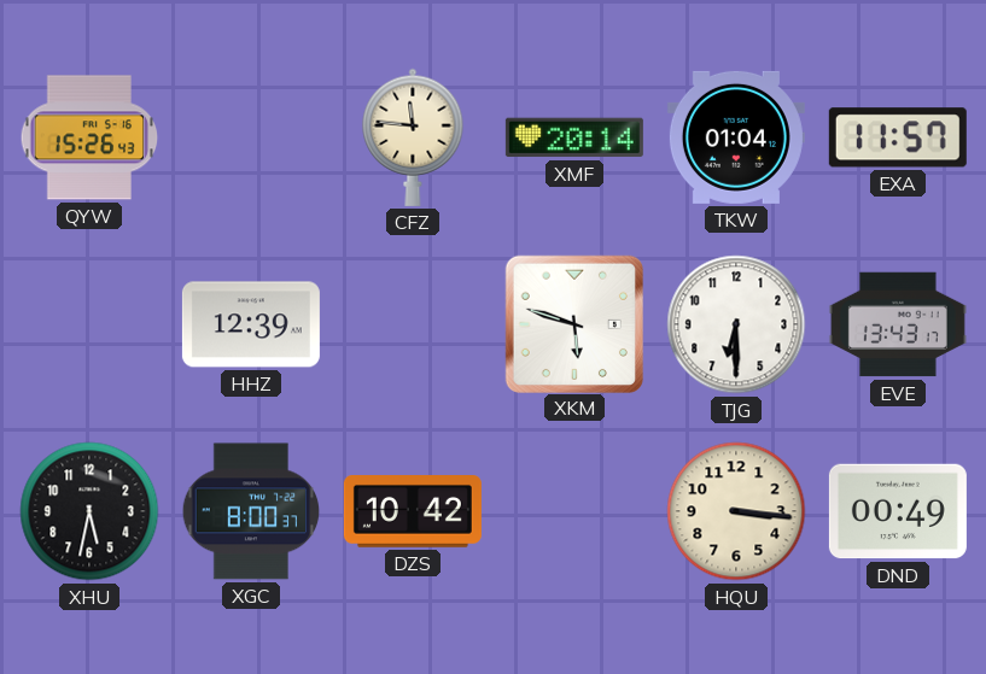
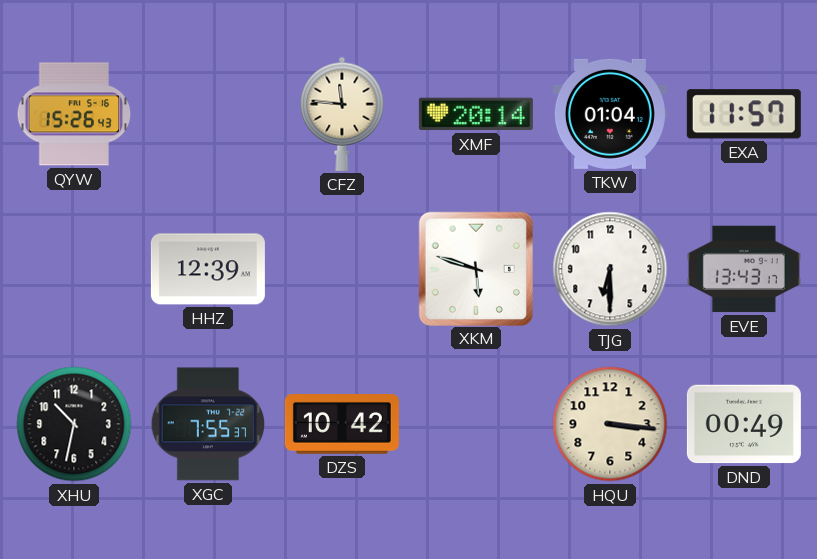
XHU: 5:32 -> 10:32 (74, 424)
XGC: 8:00 -> 7:55 (208, 424)
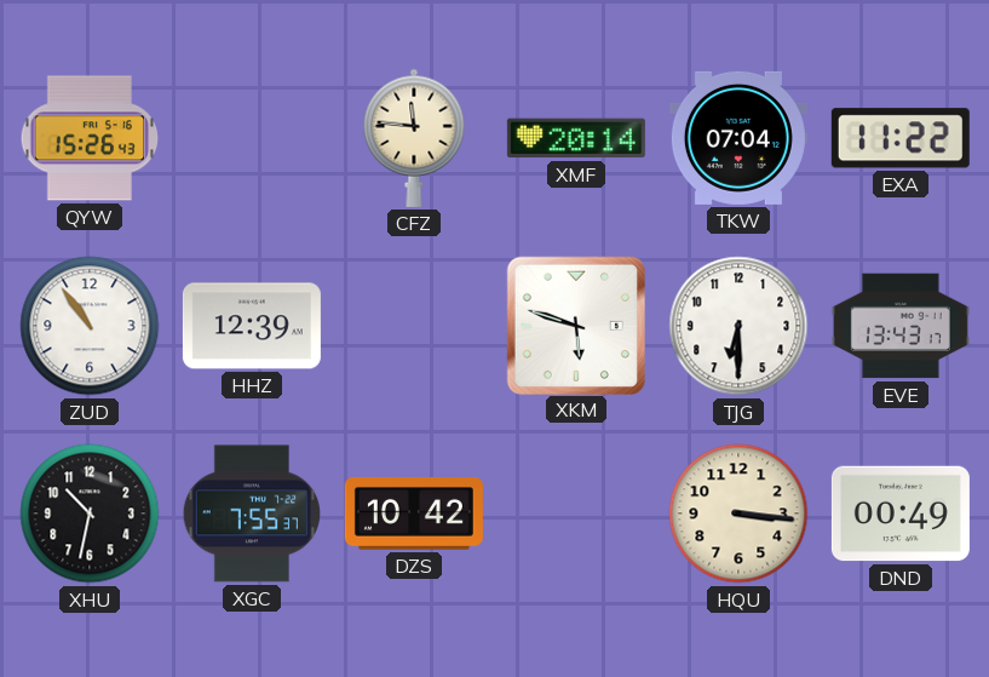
TKW: 01:04 -> 07:04 (738, 138)
EXA: 11:57 -> 11:22 (901, 138)
ZUD: none -> 10:54 (90, 326)
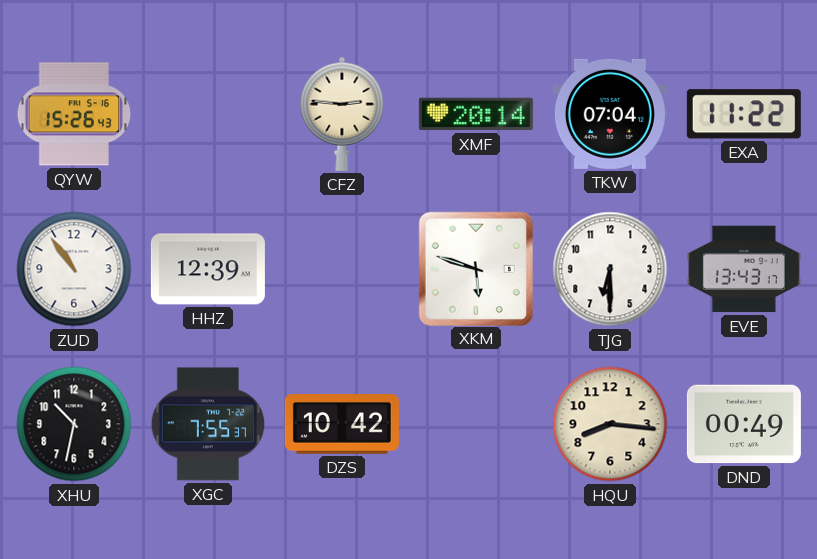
CFZ: 11:46 -> 2:46 (342, 114)
HQU: 3:16 -> 8:16 (610, 424)
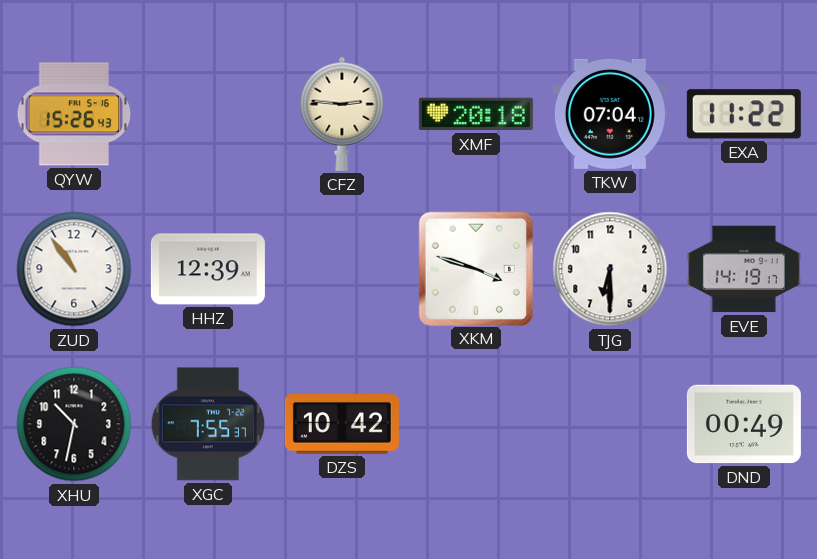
XMF: 20:14 -> 20:18 (476, 114)
XKM: 5:48 -> 3:48 (475, 268)
EVE: 13:43 -> 14:19 (744, 269)
HQU: 8:16 -> none (610, 424)
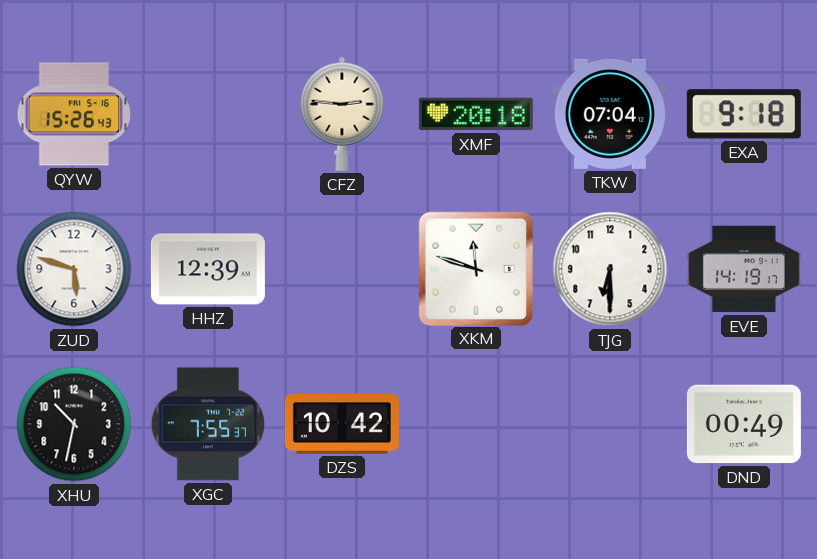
EXA: 11:22 -> 9:18 (744, 114)
ZUD: 10:54 -> 5:48 (74, 269)
XKM: 3:48 -> 11:48 (475, 268)
